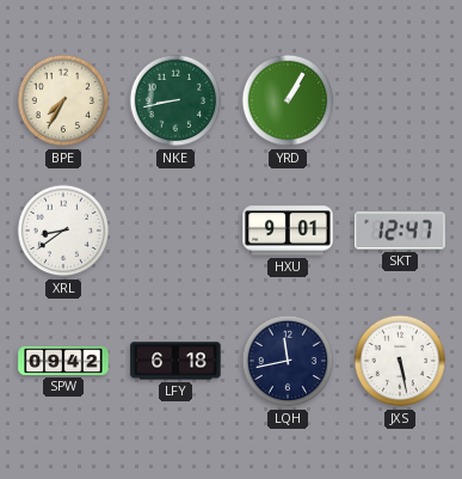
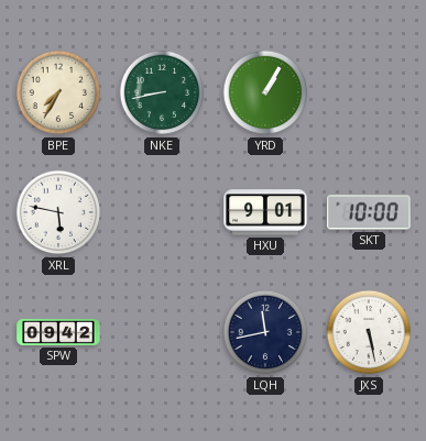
XRL: 8:39 -> 5:47 (58, 212)
SKT: 12:47 -> 10:00 (369, 212)
LFY: 6:18 -> none (175, 361)
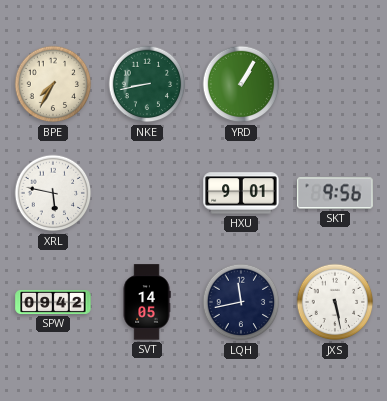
SKT: 10:00 -> 9:56 (335, 193)
SVT: none -> 14:05 (147, 302)
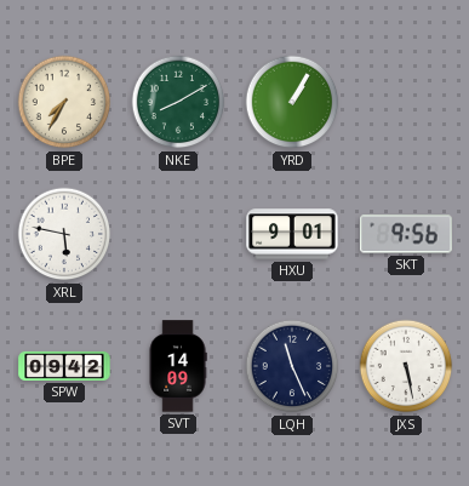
NKE: 8:43 -> 8:10 (178, 102)
SVT: 14:05 -> 14:09 (178, 366)
LQH: 11:43 -> 11:26 (292, 366)
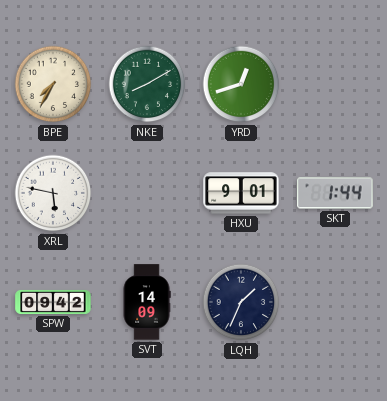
YRD: 1:05 -> 12:42 (241, 84)
SKT: 9:56 -> 1:44 (335, 193)
LQH: 11:26 -> 1:34 (241, 302)
JXS: 5:28 -> none (406, 366)
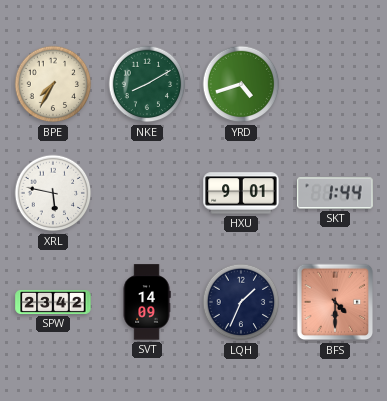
YRD: 12:42 -> 4:42 (241, 84)
SPW: 09:42 -> 23:42 (53, 302)
BFS: none -> 4:30 (335, 302)
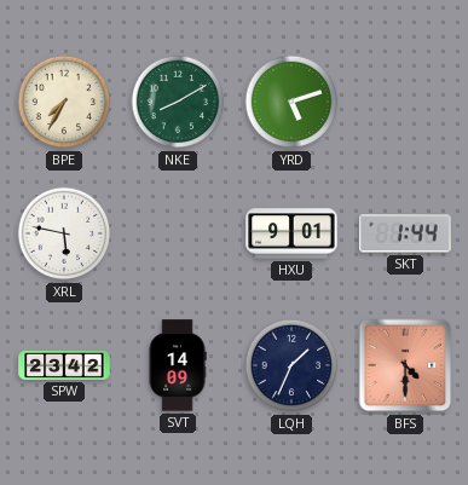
YRD: 4:42 -> 5:12 (291, 102)
